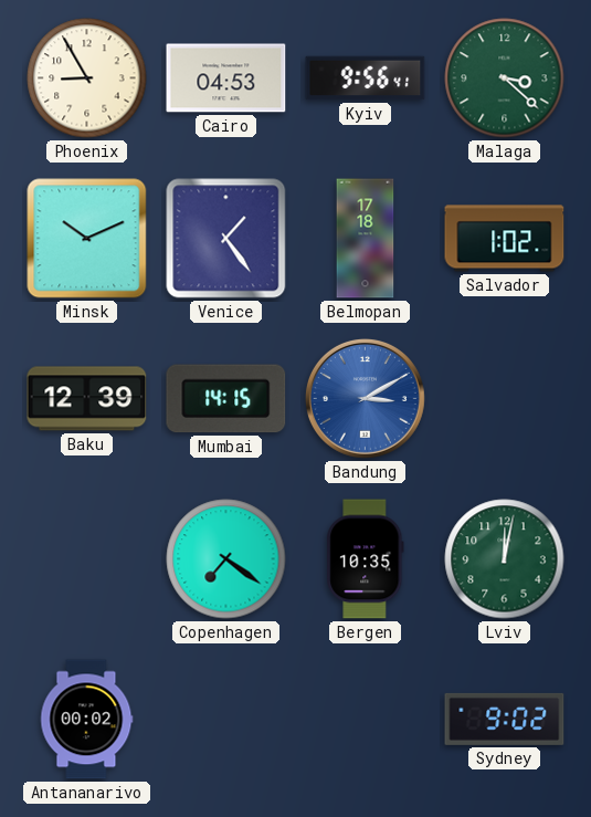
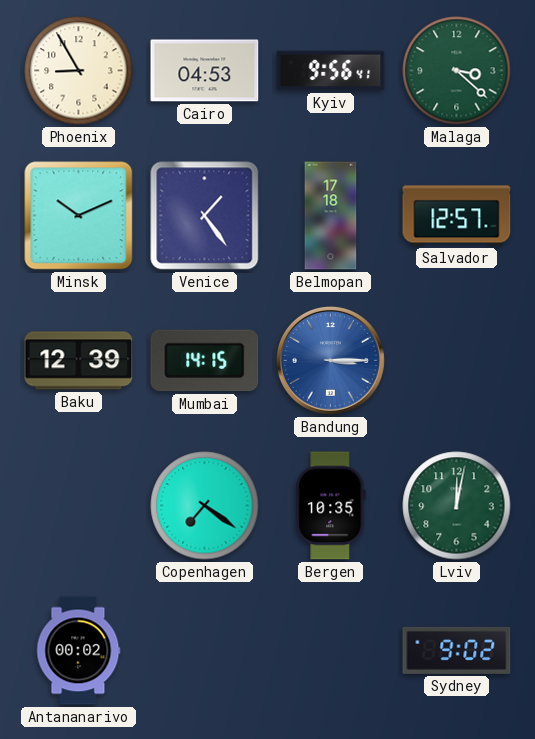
Salvador: 1:02 -> 12:57 (457, 216)
Bandung: 3:10 -> 3:15 (330, 360)
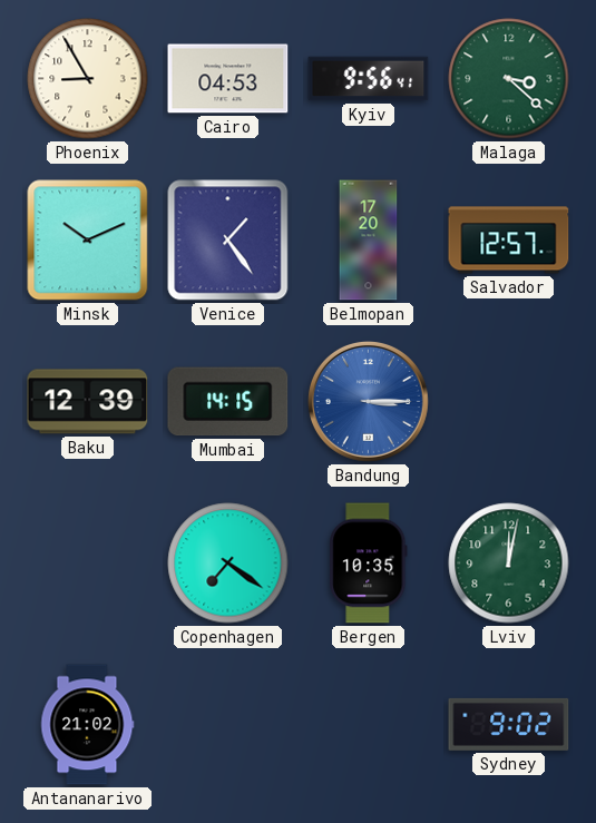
Belmopan: 17:18 -> 17:20 (369, 241)
Antananarivo: 00:02 -> 21:02 (88, 725)
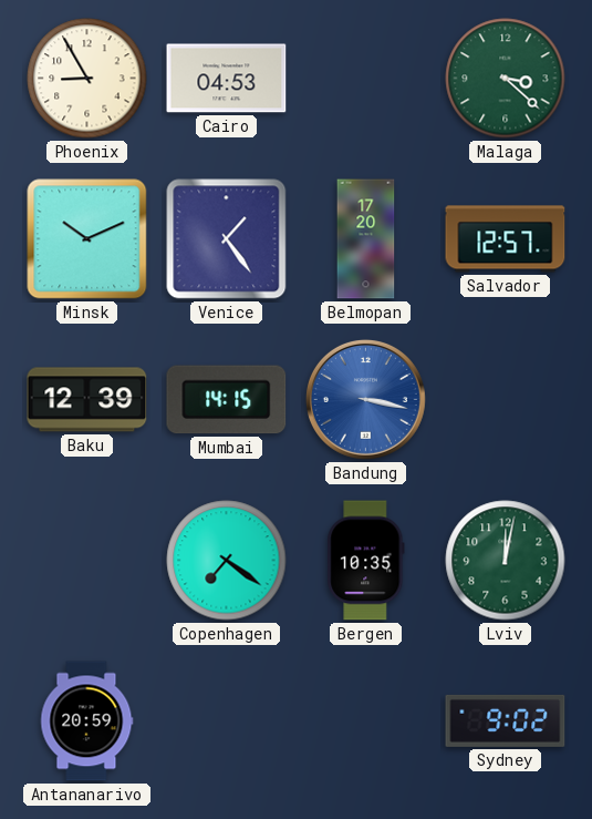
Kyiv: 9:56 -> none (369, 79)
Bandung: 3:15 -> 3:17 (365, 399)
Antananarivo: 21:02 -> 20:59 (87, 721)
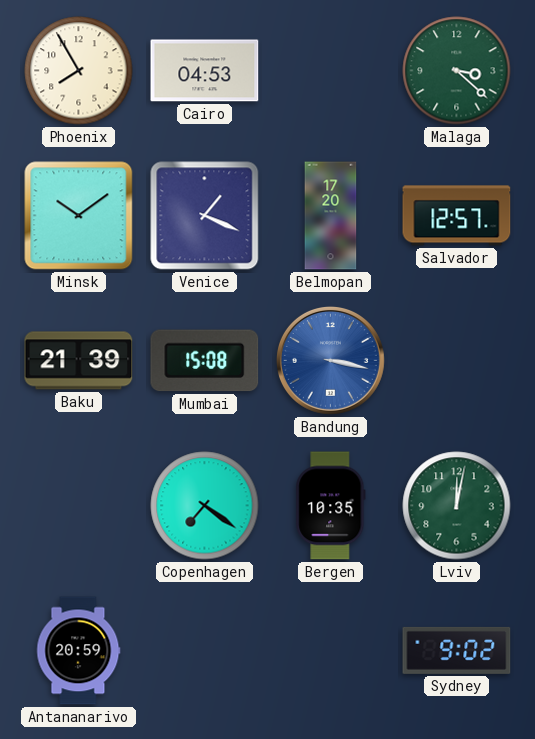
Phoenix: 8:55 -> 7:55 (79, 71)
Minsk: 10:11 -> 10:09 (79, 216)
Venice: 1:24 -> 1:19 (205, 216)
Baku: 12:39 -> 21:39 (79, 361)
Mumbai: 14:15 -> 15:08 (205, 361)
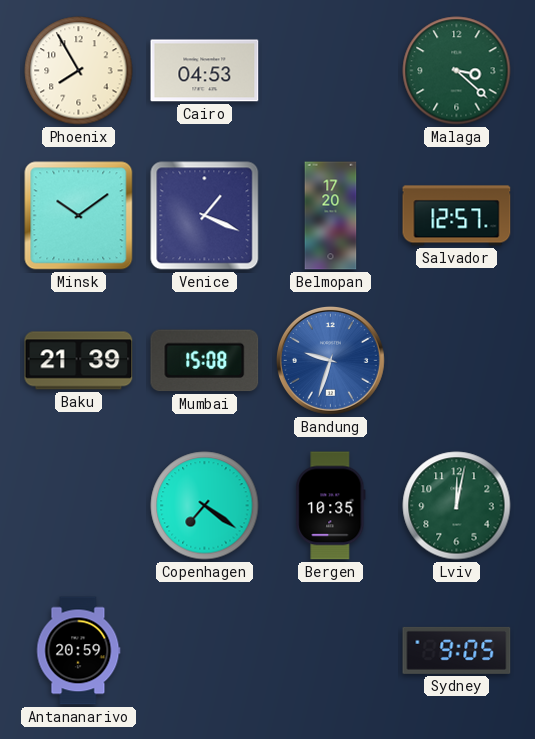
Bandung: 3:17 -> 9:33 (330, 360)
Sydney: 9:02 -> 9:05 (457, 650)
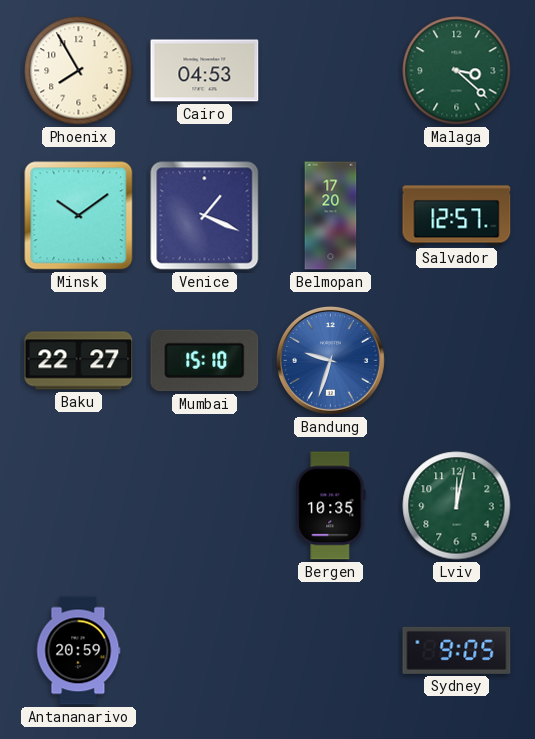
Baku: 21:39 -> 22:27 (79, 361)
Mumbai: 15:08 -> 15:10 (205, 361)
Copenhagen: 7:21 -> none (205, 506)
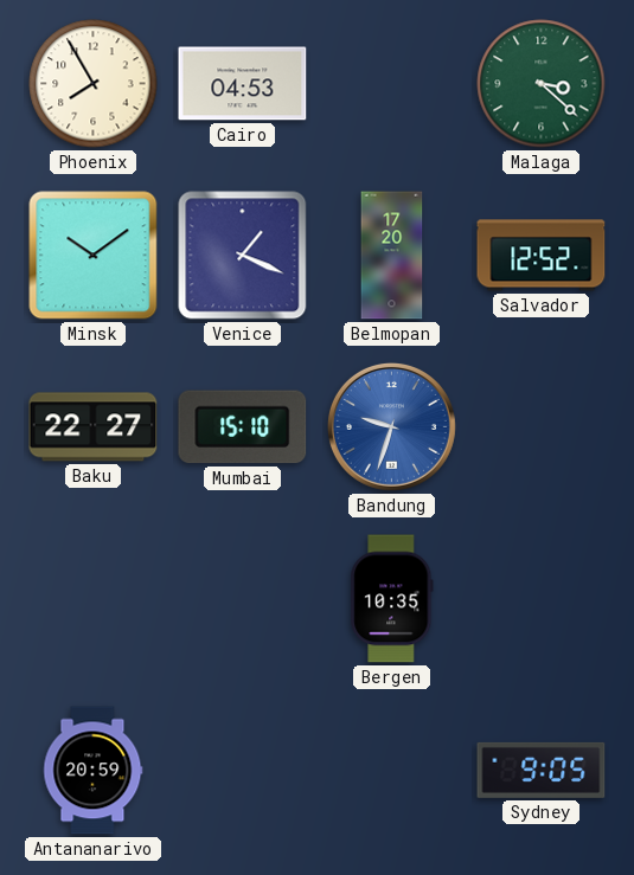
Salvador: 12:57 -> 12:52 (542, 256)
Lviv: 12:02 -> none (457, 506)
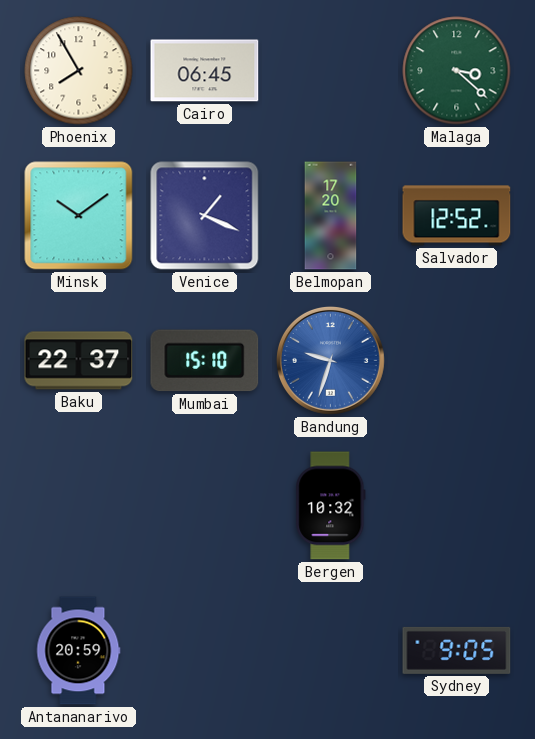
Cairo: 04:53 -> 06:45 (205, 71)
Baku: 22:27 -> 22:37 (79, 361)
Bergen: 10:35 -> 10:32 (331, 506)
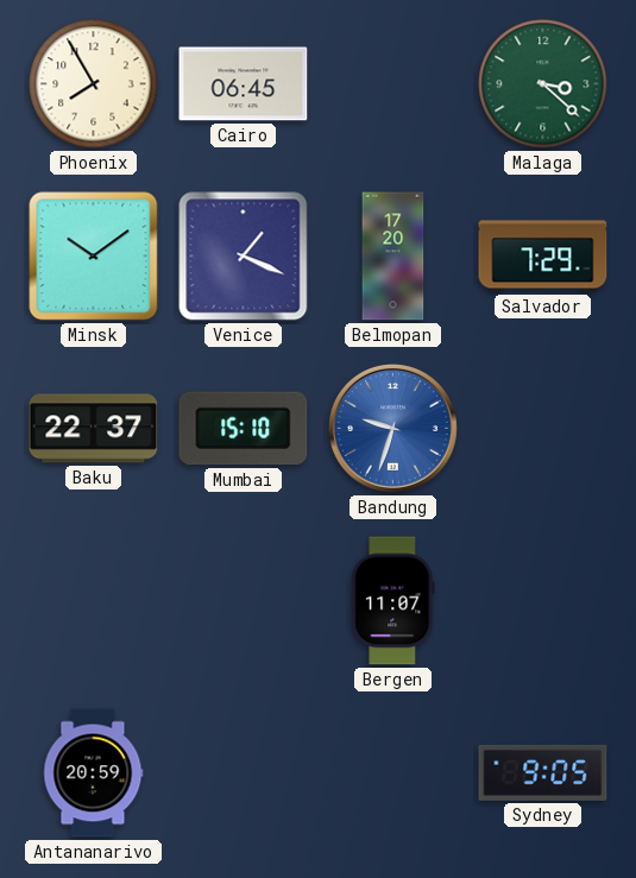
Salvador: 12:52 -> 7:29 (543, 257)
Bergen: 10:32 -> 11:07 (393, 601)
